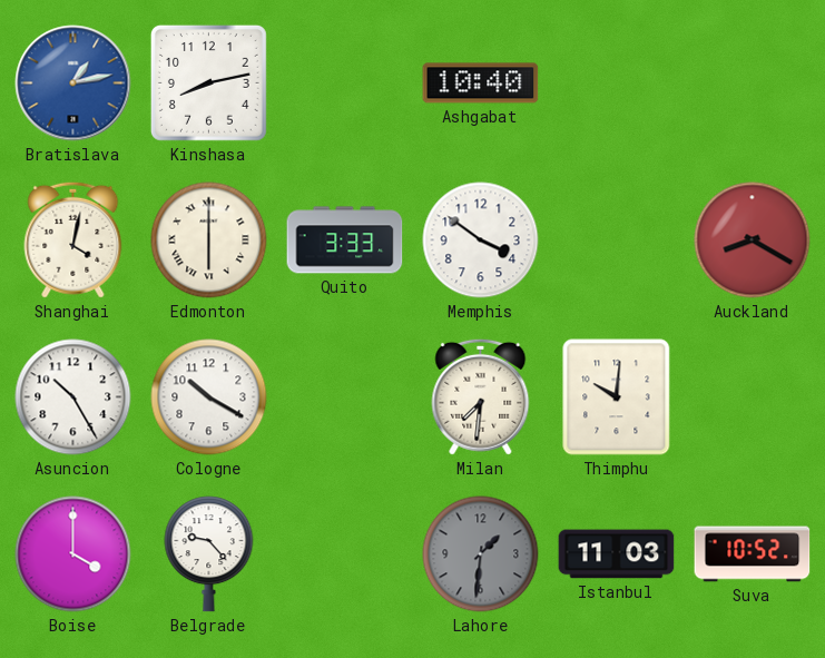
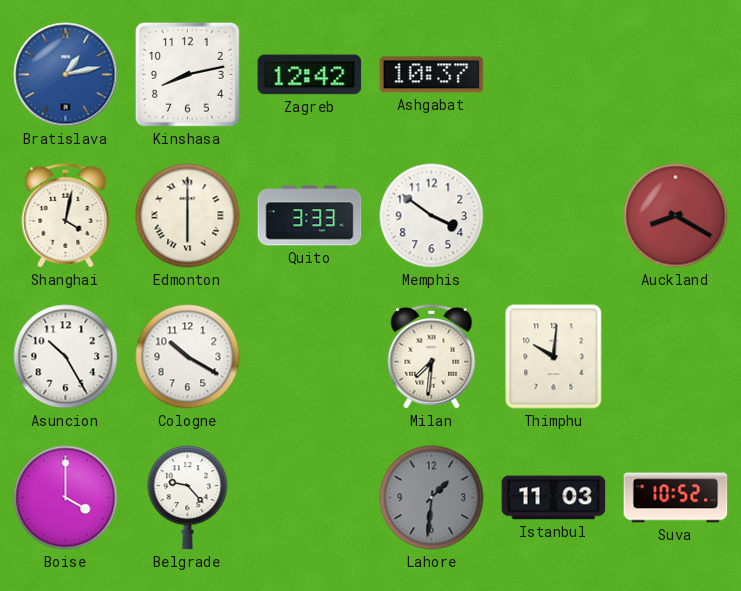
Zagreb: none -> 12:42 (310, 75)
Ashgabat: 10:40 -> 10:37 (432, 75)
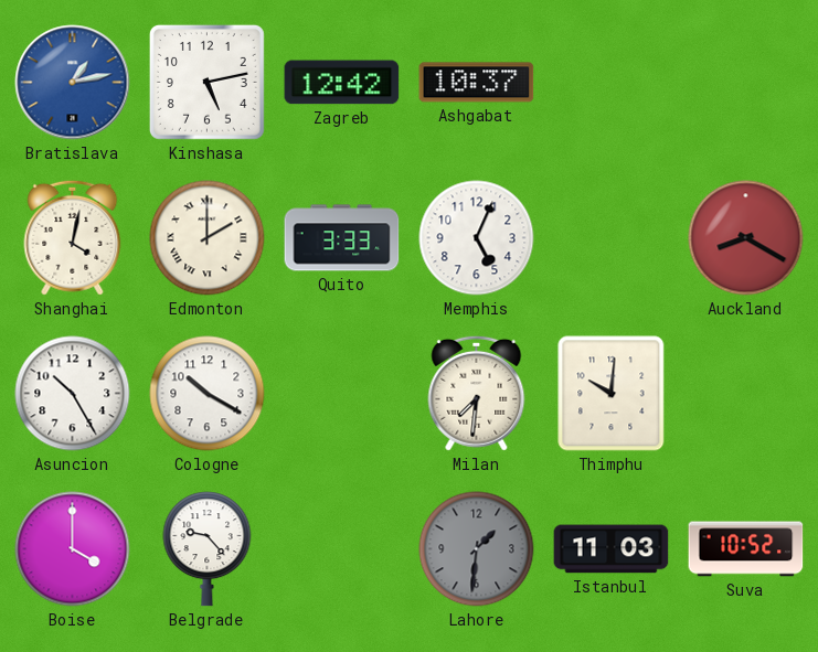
Kinshasa: 8:13 -> 5:13 (206, 82)
Edmonton: 6:00 -> 2:00 (208, 238)
Memphis: 3:51 -> 5:04 (477, 238)
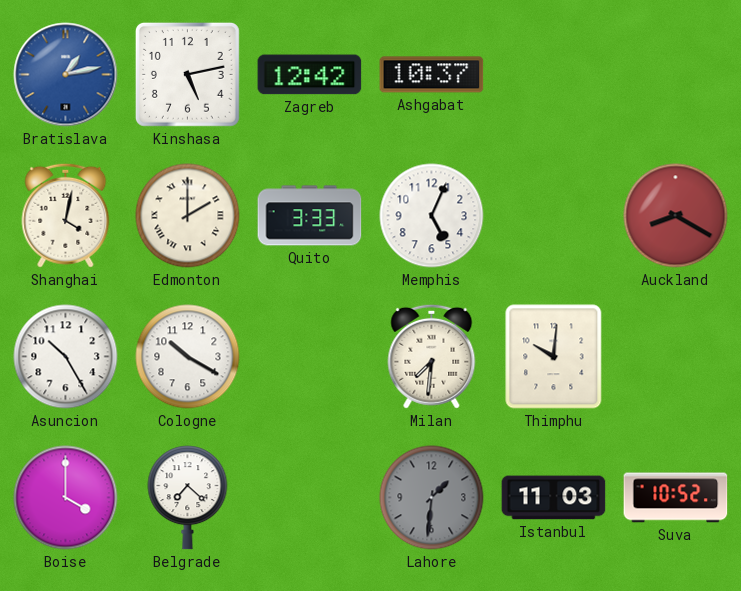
Belgrade: 9:23 -> 7:22 (188, 498)
